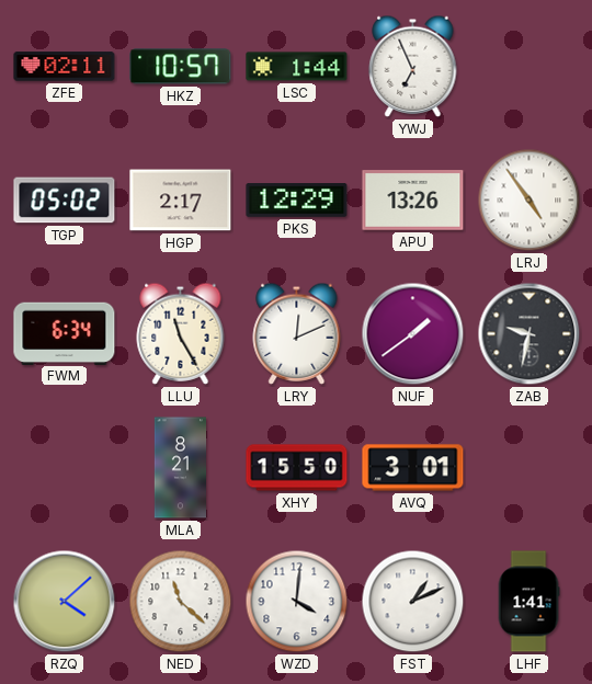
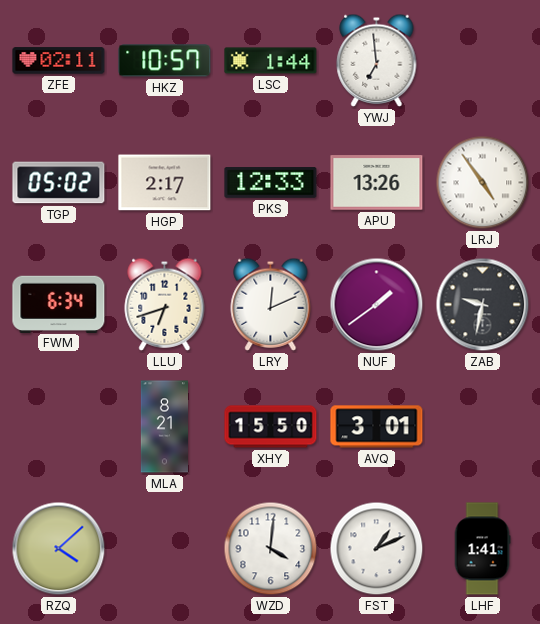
YWJ: 6:56 -> 6:59 (377, 60)
PKS: 12:29 -> 12:33 (271, 183)
LLU: 11:25 -> 6:42 (165, 304)
NED: 11:22 -> none (181, 602)
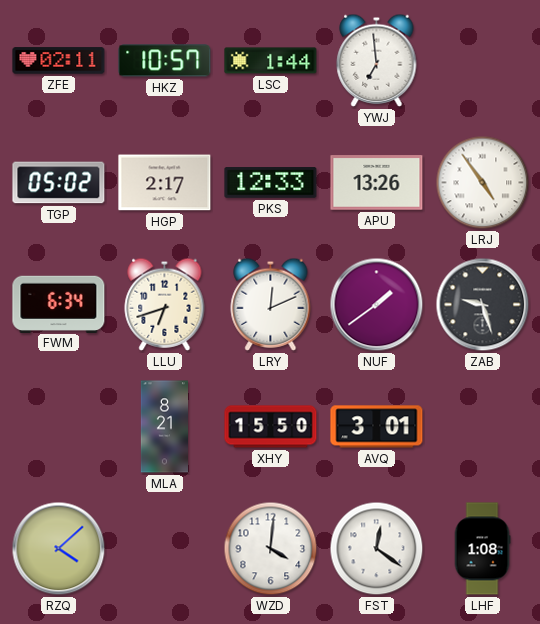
ZAB: 9:32 -> 9:27 (483, 305)
FST: 1:11 -> 12:21 (377, 549)
LHF: 1:41 -> 1:08 (482, 549)
